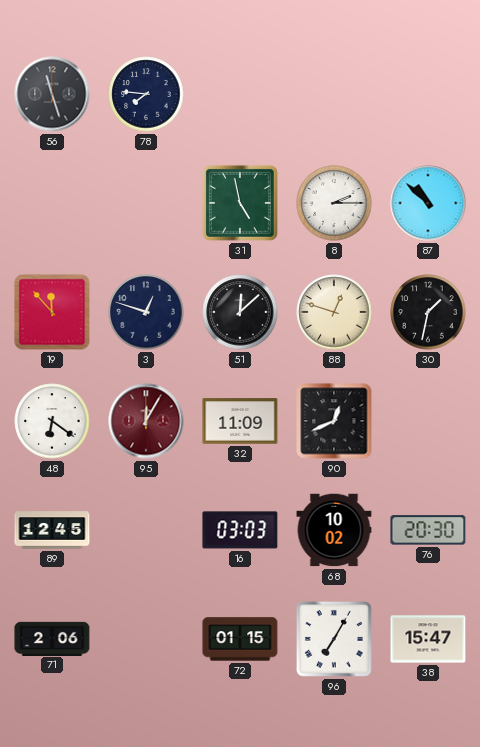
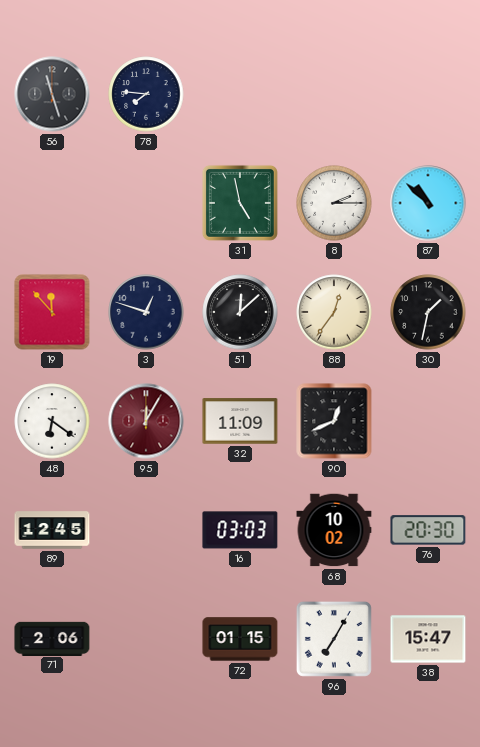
88: 12:48 -> 12:36 (334, 312)
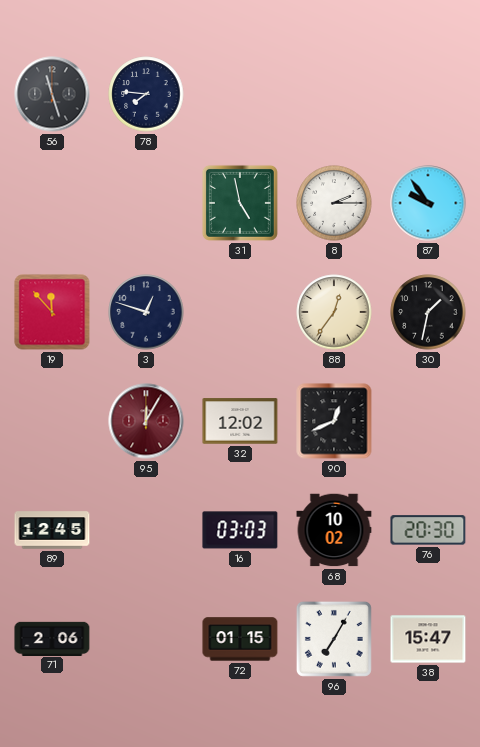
87: 10:52 -> 9:54 (428, 203)
51: 12:08 -> none (240, 312)
48: 6:21 -> none (52, 421)
32: 11:09 -> 12:02 (240, 421)
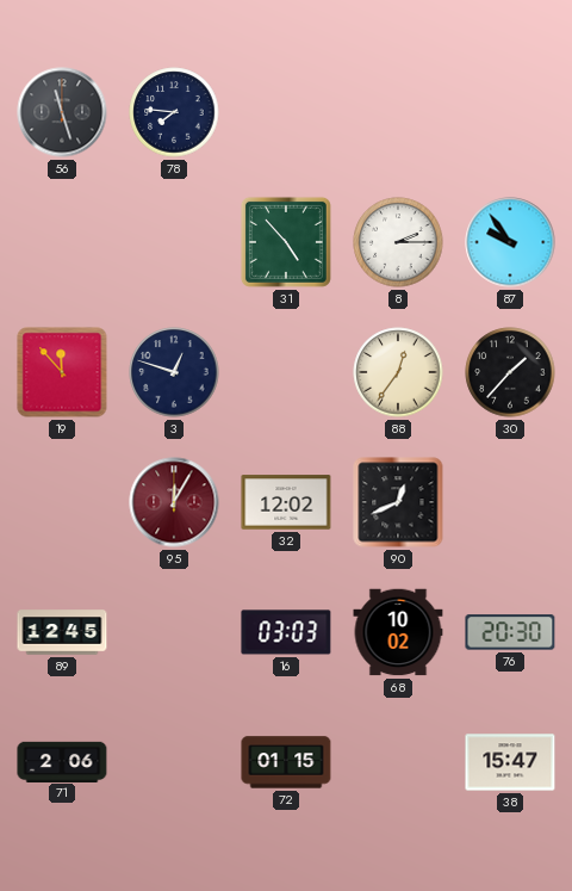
31: 4:58 -> 4:53 (286, 242)
30: 1:32 -> 1:37 (510, 372)
96: 7:05 -> none (334, 639)
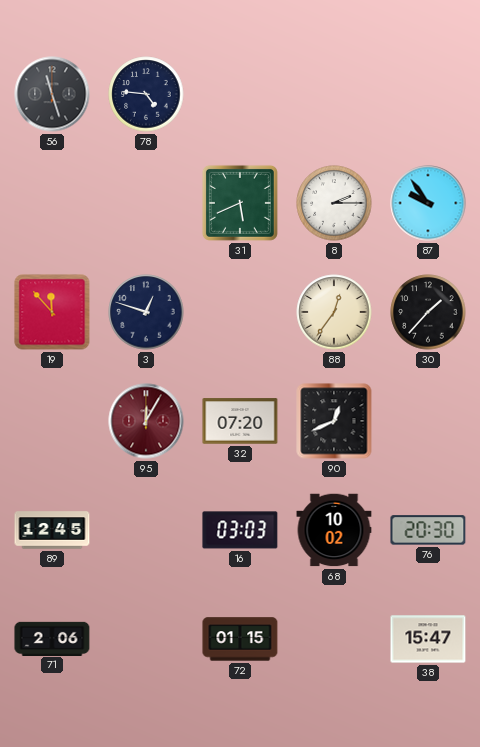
78: 7:46 -> 4:46 (146, 94)
31: 4:53 -> 5:41 (240, 203)
32: 12:02 -> 07:20 (240, 421)
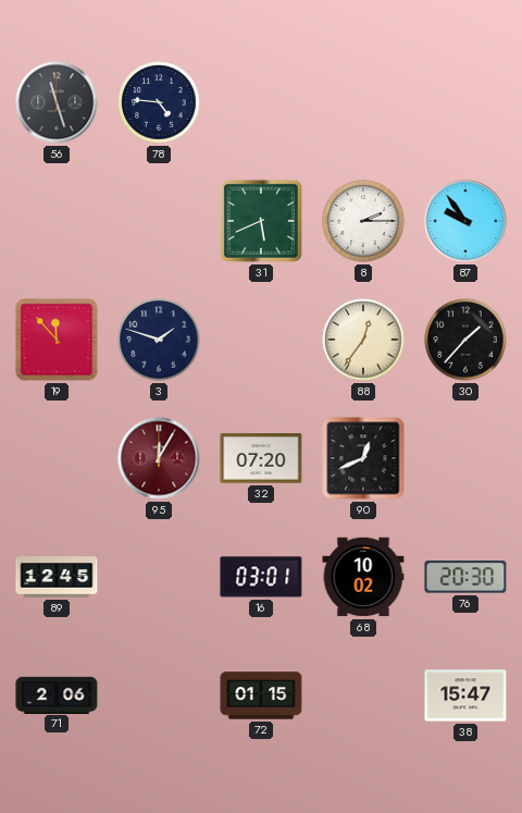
3: 12:48 -> 1:48 (159, 340)
16: 03:03 -> 03:01 (261, 577)
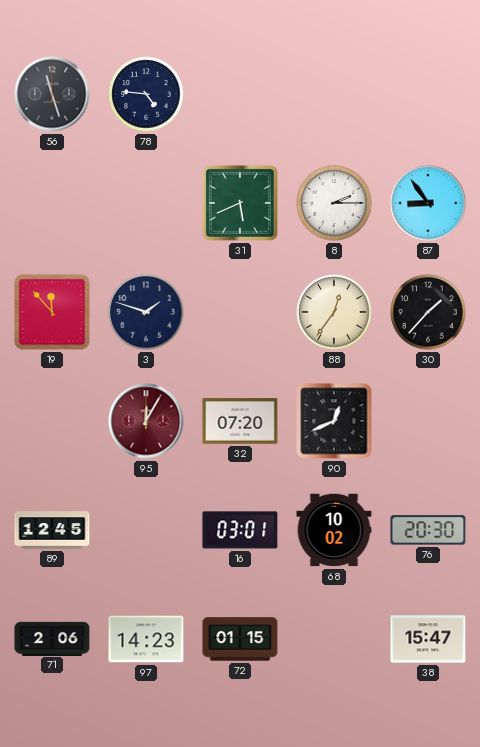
87: 9:54 -> 8:54 (428, 203)
97: none -> 14:23 (146, 639)
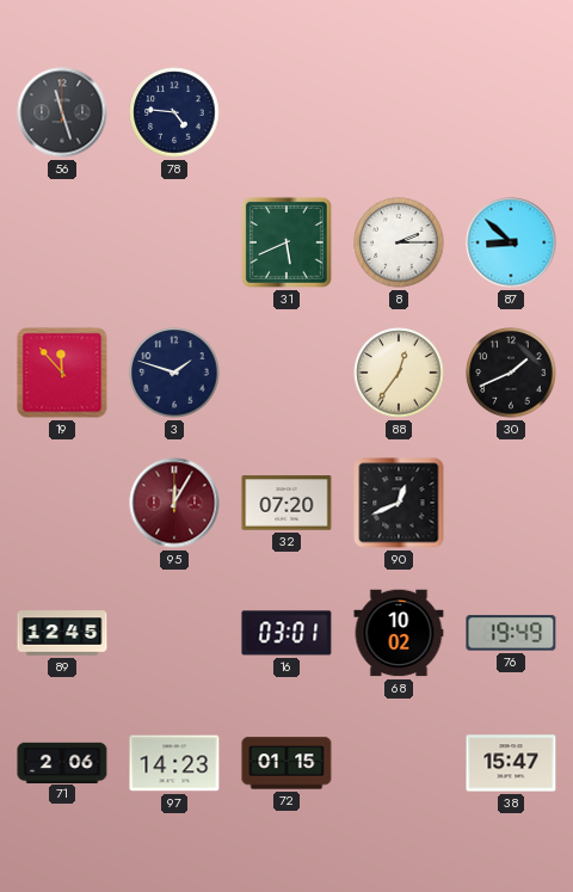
87: 8:54 -> 8:52 (511, 242)
30: 1:37 -> 1:41 (511, 373)
76: 20:30 -> 19:49 (511, 633)
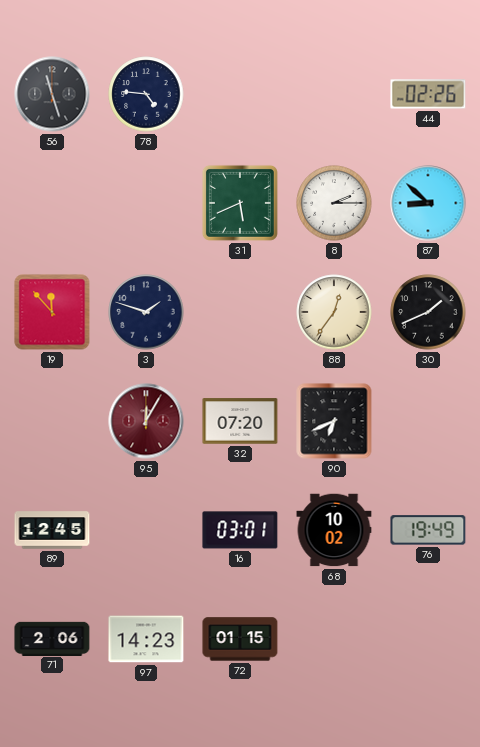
44: none -> 02:26 (428, 94)
90: 12:41 -> 6:41 (334, 421)
38: 15:47 -> none (511, 763)
